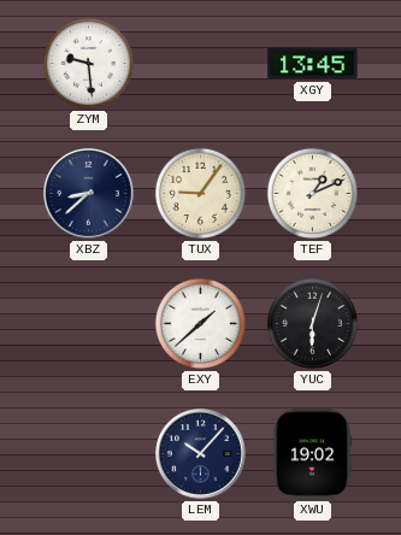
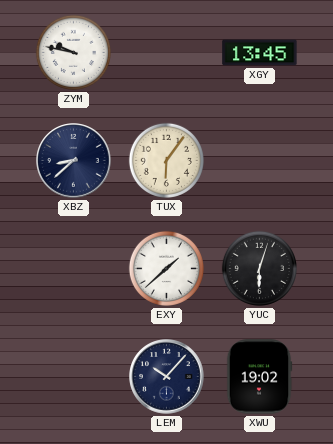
ZYM: 9:29 -> 9:47 (73, 52)
TUX: 9:06 -> 6:06 (166, 160)
TEF: 1:11 -> none (312, 193)
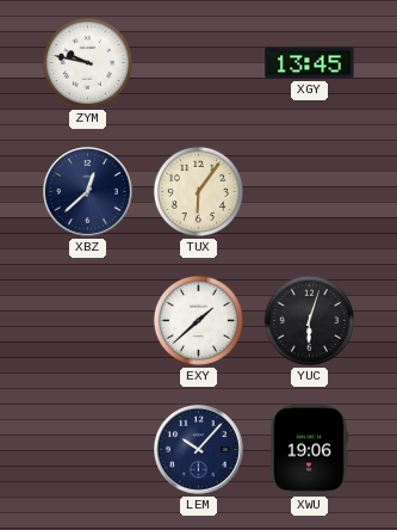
XBZ: 8:38 -> 12:38 (88, 192)
XWU: 19:02 -> 19:06 (309, 450)
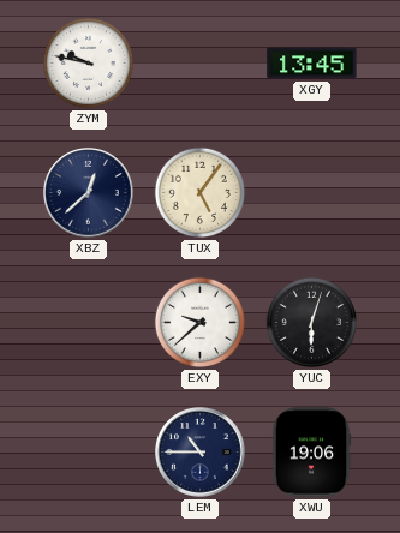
TUX: 6:06 -> 5:06 (199, 192)
EXY: 1:38 -> 9:38 (199, 322)
LEM: 10:07 -> 10:45 (201, 453)
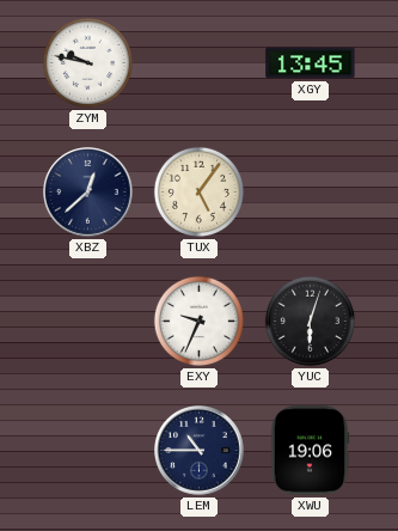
EXY: 9:38 -> 9:34 (198, 321)
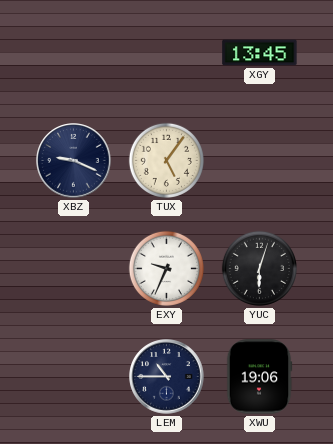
ZYM: 9:47 -> none (87, 62)
XBZ: 12:38 -> 9:19 (74, 161)
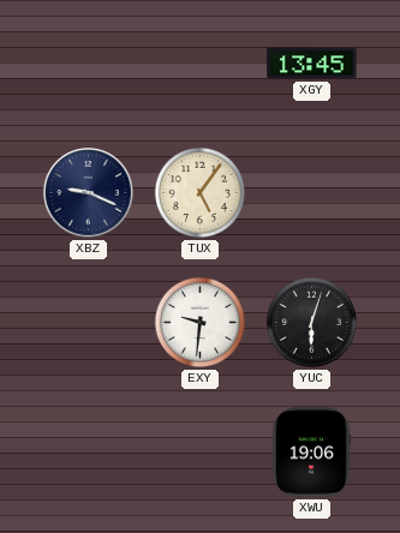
EXY: 9:34 -> 9:31 (199, 322)
LEM: 10:45 -> none (167, 377)
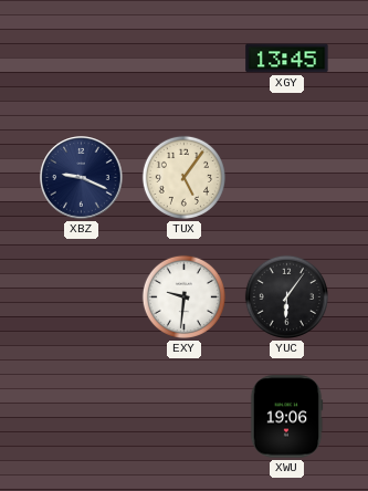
YUC: 6:03 -> 6:06 (286, 296)
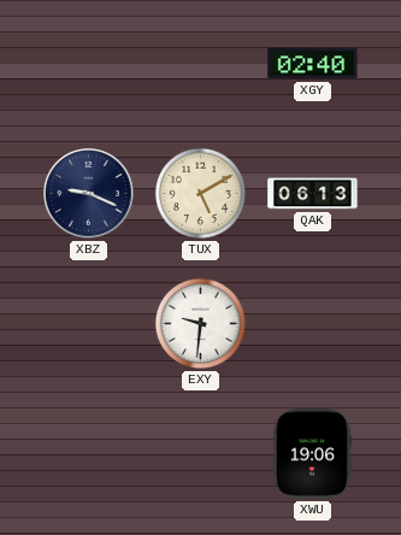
XGY: 13:45 -> 02:40 (313, 64)
TUX: 5:06 -> 5:10 (200, 193)
QAK: none -> 06:13 (313, 194)
YUC: 6:06 -> none (286, 296)
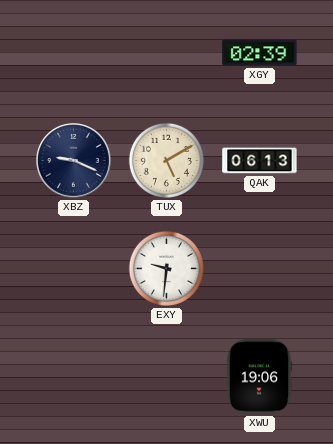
XGY: 02:40 -> 02:39 (260, 53)
